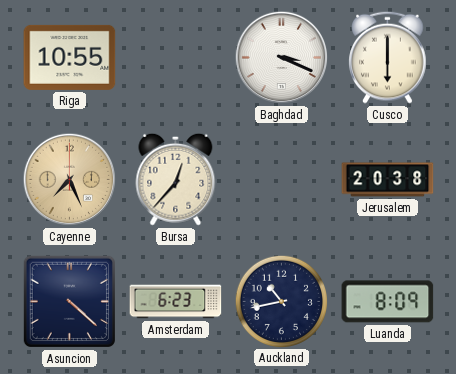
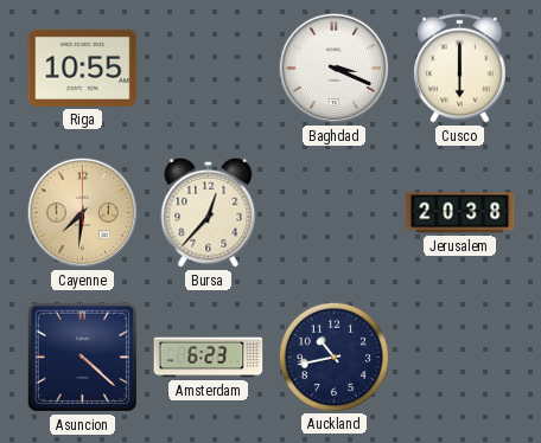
Cayenne: 7:26 -> 7:31 (83, 213)
Luanda: 8:09 -> none (388, 302)
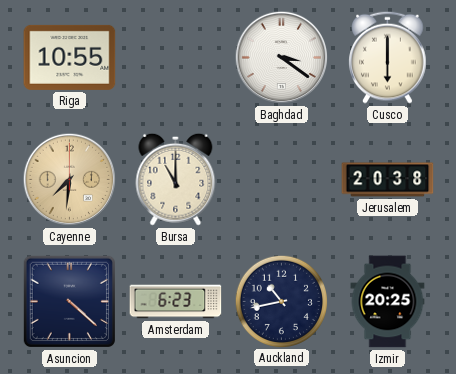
Baghdad: 3:19 -> 3:21 (282, 58)
Bursa: 12:37 -> 11:00 (176, 179)
Izmir: none -> 20:25 (388, 302)
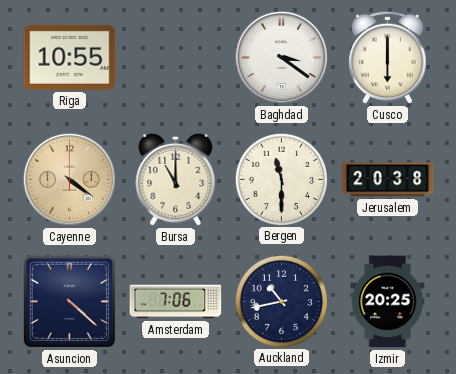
Cayenne: 7:31 -> 4:21 (70, 180)
Bergen: none -> 11:30 (281, 179)
Amsterdam: 6:23 -> 7:06 (176, 302)
